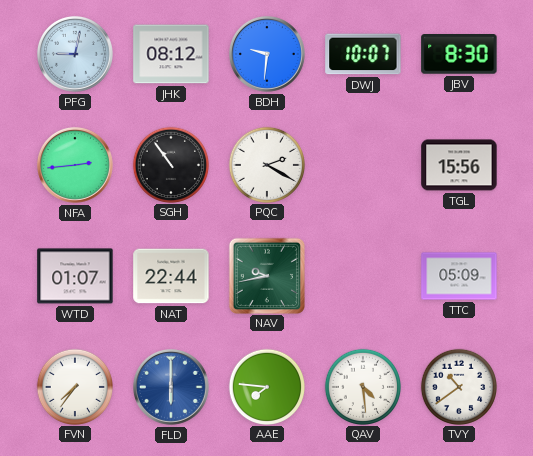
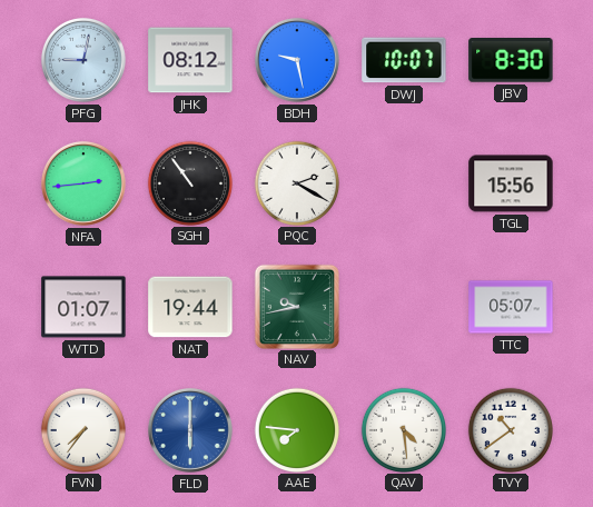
BDH: 9:31 -> 9:28 (297, 60)
NAT: 22:44 -> 19:44 (190, 307)
TTC: 05:09 -> 05:07 (511, 307)
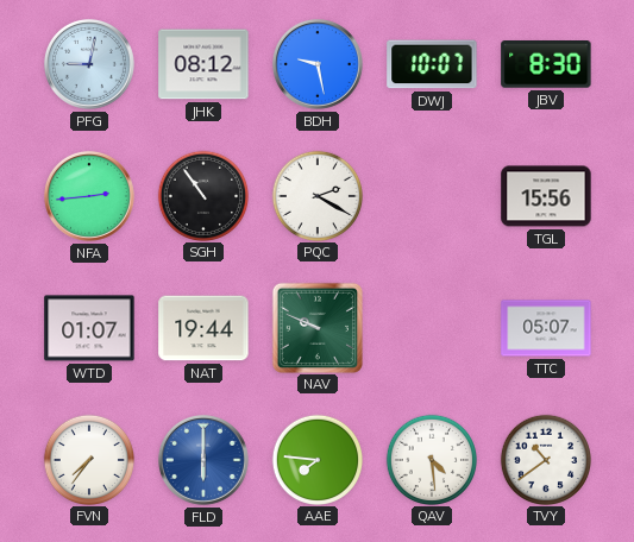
NAV: 9:43 -> 9:49 (316, 327)
